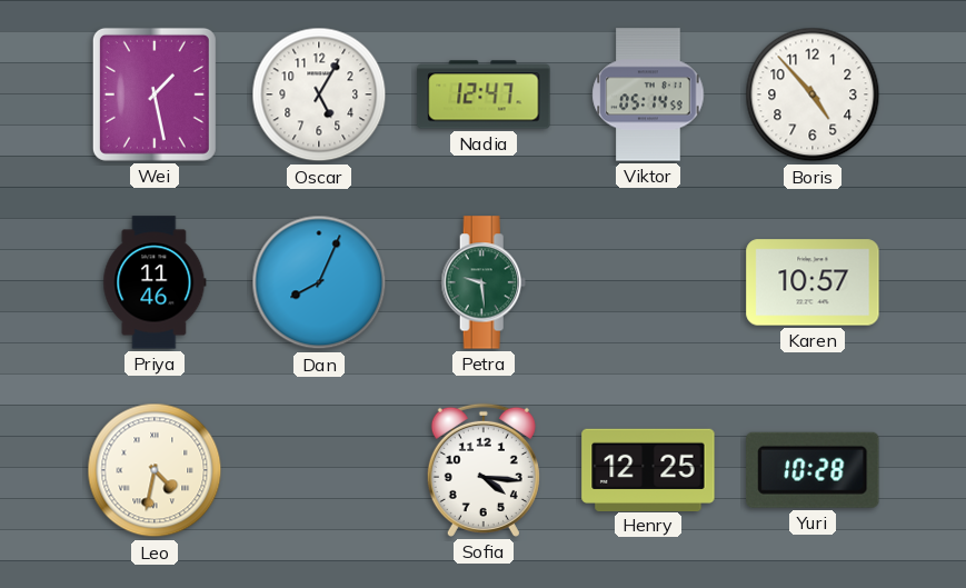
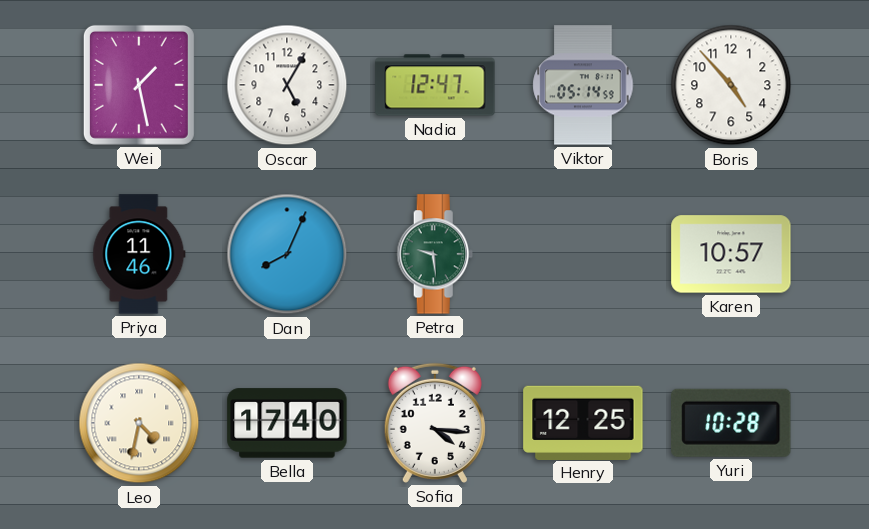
Bella: none -> 17:40 (287, 423)
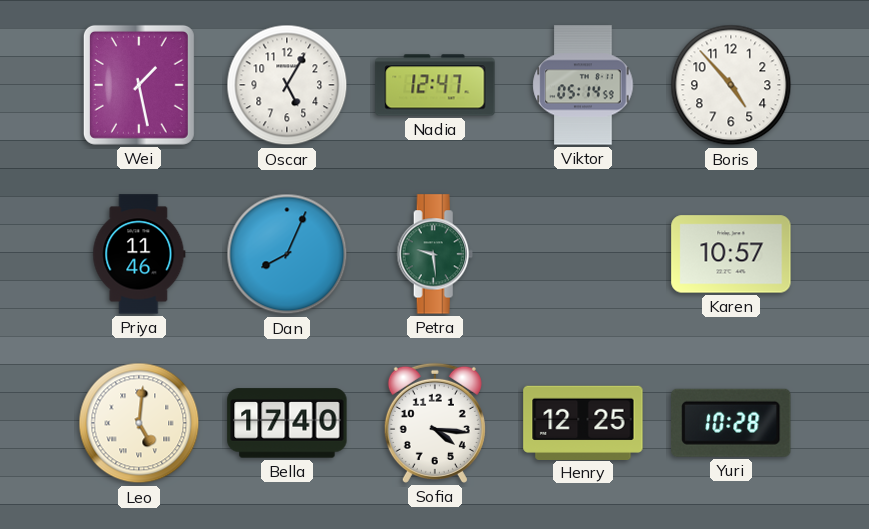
Leo: 4:32 -> 5:01 (139, 423)
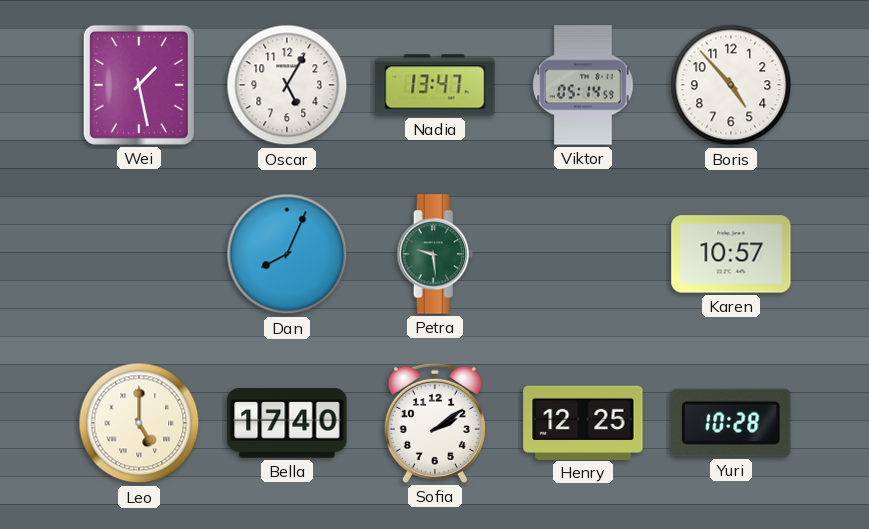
Nadia: 12:47 -> 13:47 (435, 85)
Priya: 11:46 -> none (139, 254)
Leo: 5:01 -> 5:00 (139, 423)
Sofia: 4:16 -> 2:09 (435, 423)
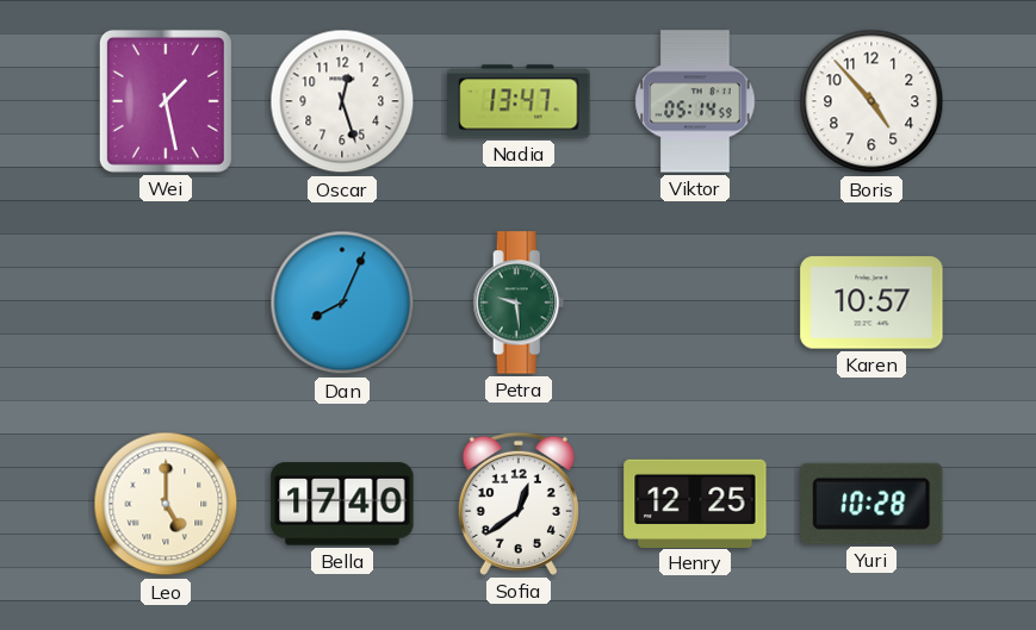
Oscar: 5:05 -> 12:27 (342, 101)
Sofia: 2:09 -> 12:39 (519, 504)
